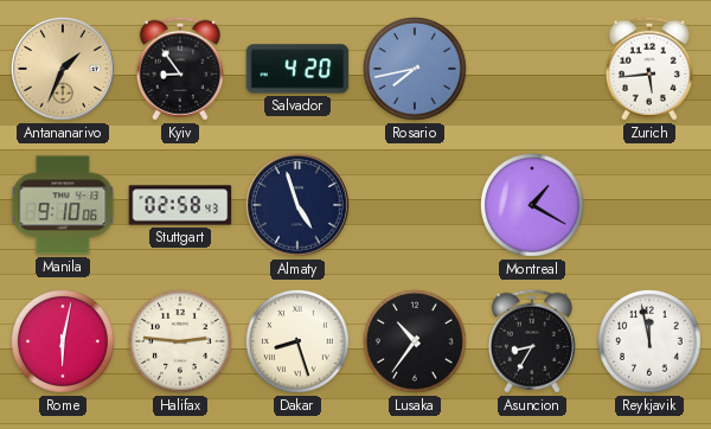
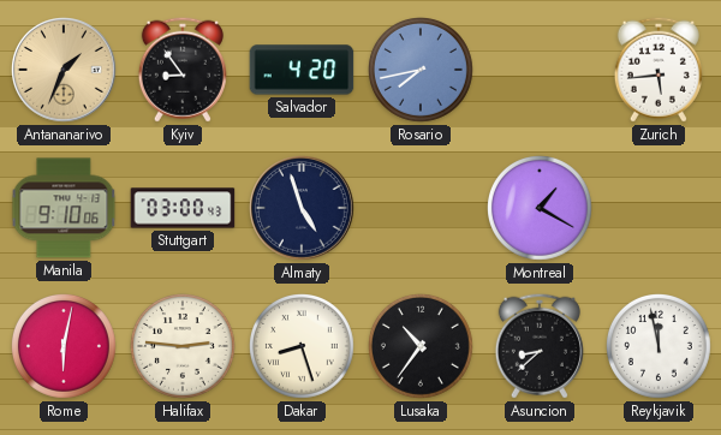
Stuttgart: 02:58 -> 03:00 (183, 208)
Asuncion: 8:35 -> 8:38 (540, 346)
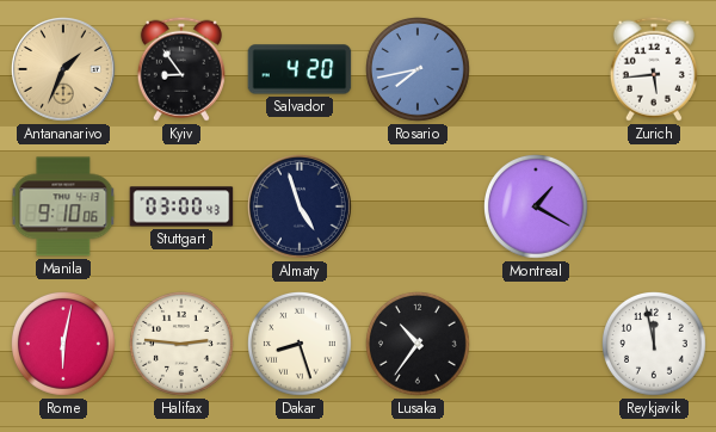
Asuncion: 8:38 -> none (540, 346)
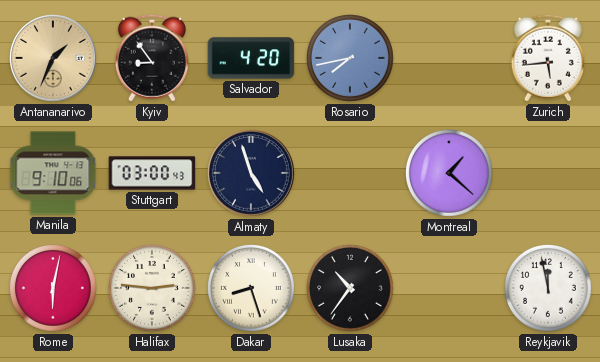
Montreal: 1:20 -> 1:22 (450, 174)
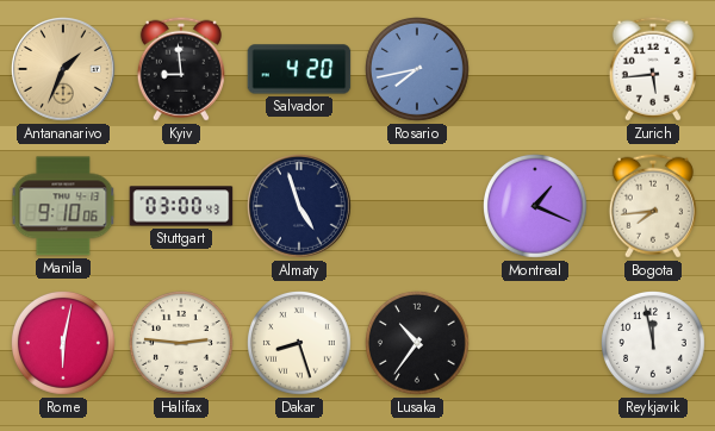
Kyiv: 8:54 -> 8:59 (181, 69)
Montreal: 1:22 -> 1:19 (536, 207)
Bogota: none -> 7:44 (653, 206)
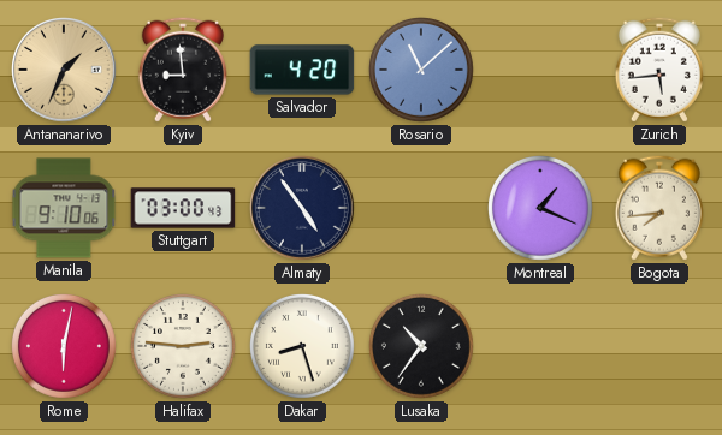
Rosario: 7:43 -> 11:08 (422, 71)
Almaty: 4:57 -> 4:54 (303, 209)
Reykjavik: 11:58 -> none (654, 344)
